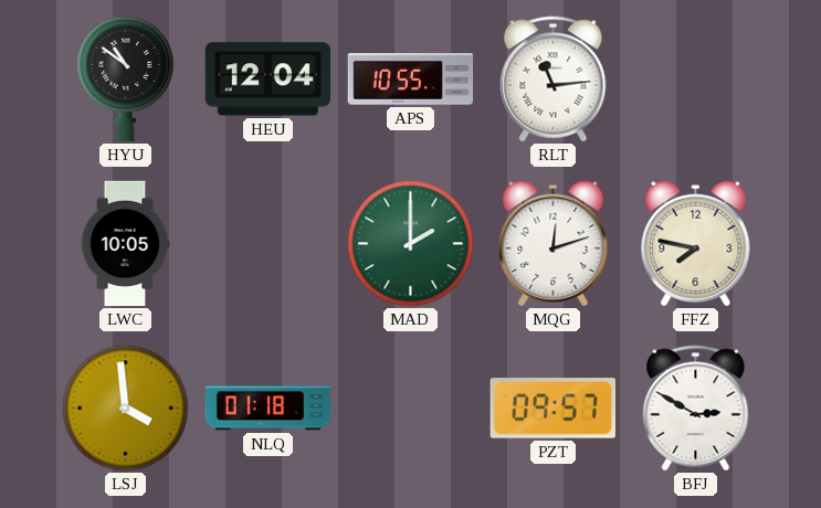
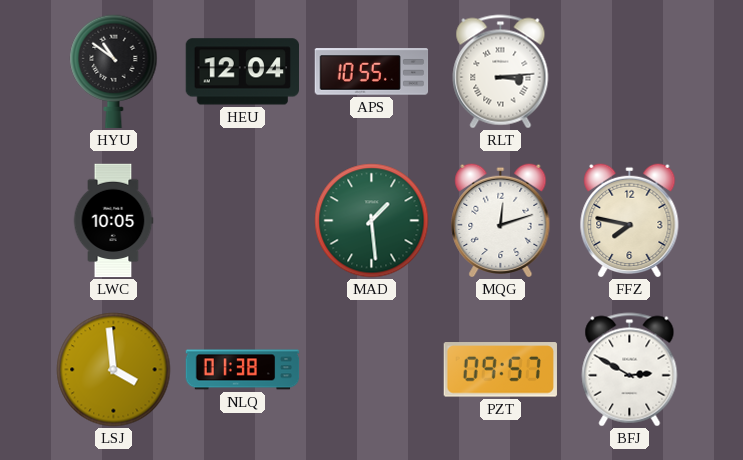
RLT: 11:14 -> 3:14 (501, 72)
MAD: 2:00 -> 1:29 (372, 221)
NLQ: 01:18 -> 01:38 (243, 370)
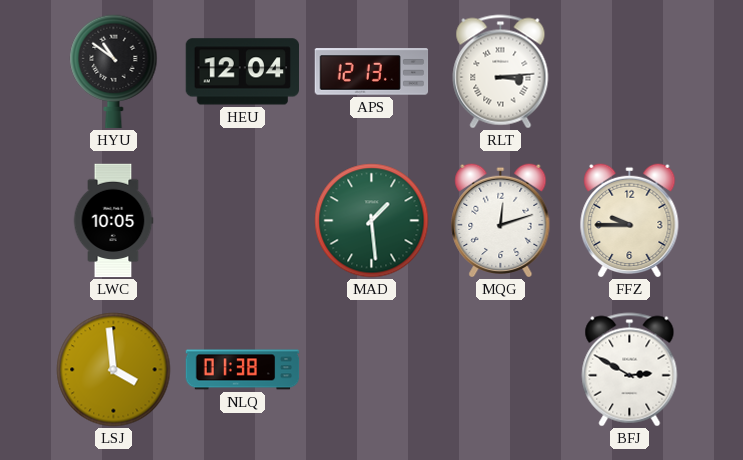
APS: 10:55 -> 12:13 (372, 72)
FFZ: 7:47 -> 9:45 (630, 220)
PZT: 09:57 -> none (500, 370)
